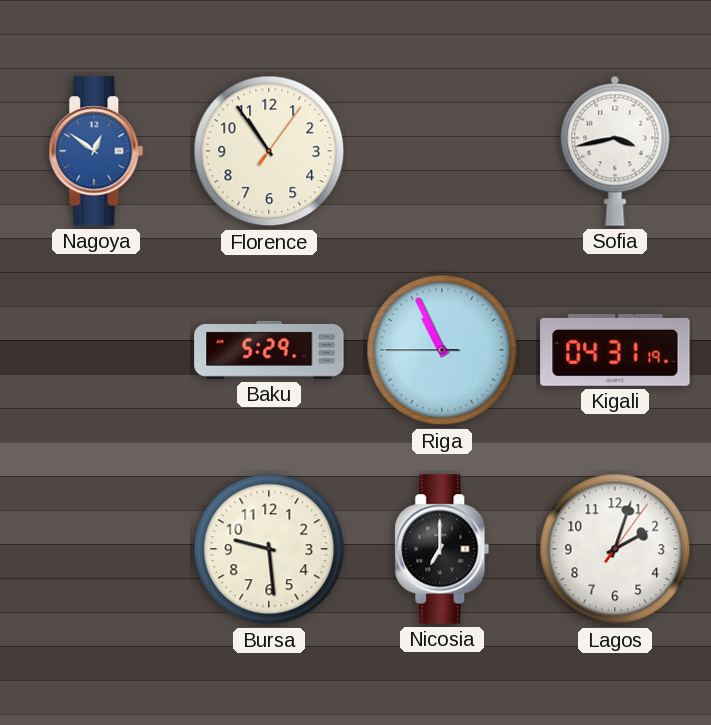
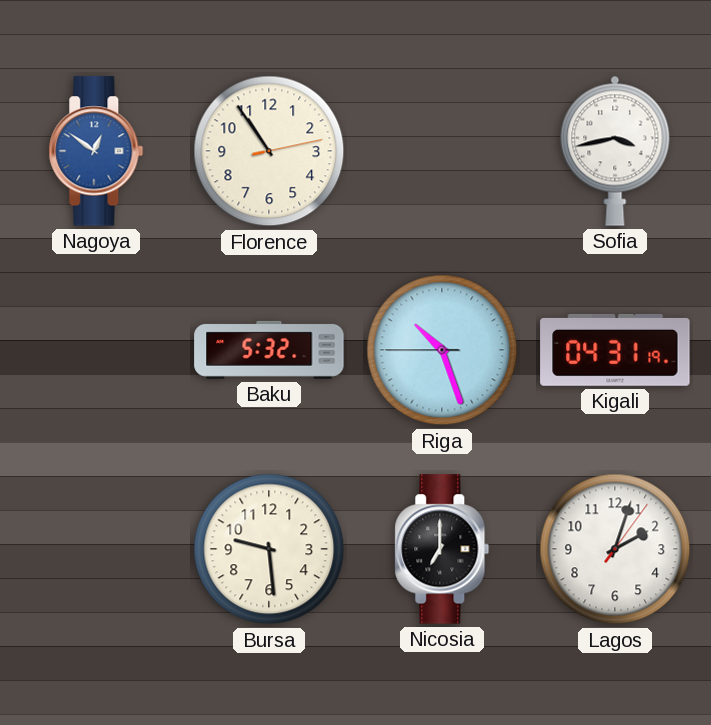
Florence: 10:54:06 -> 10:54:13 (269, 151)
Baku: 5:29 -> 5:32 (269, 350)
Riga: 10:55 -> 10:26 (442, 350)
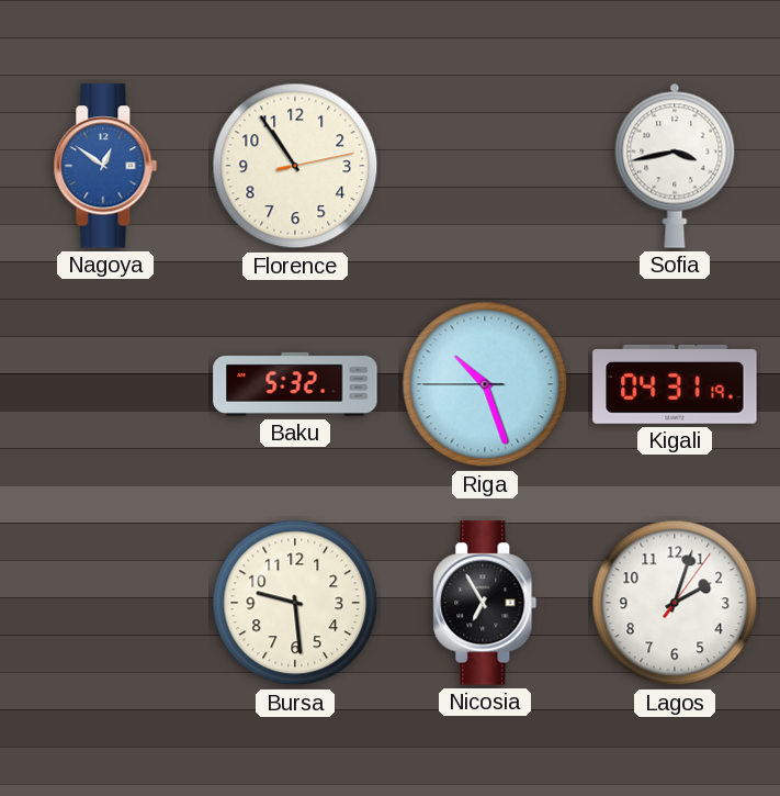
Nicosia: 7:00 -> 6:55 (485, 603)
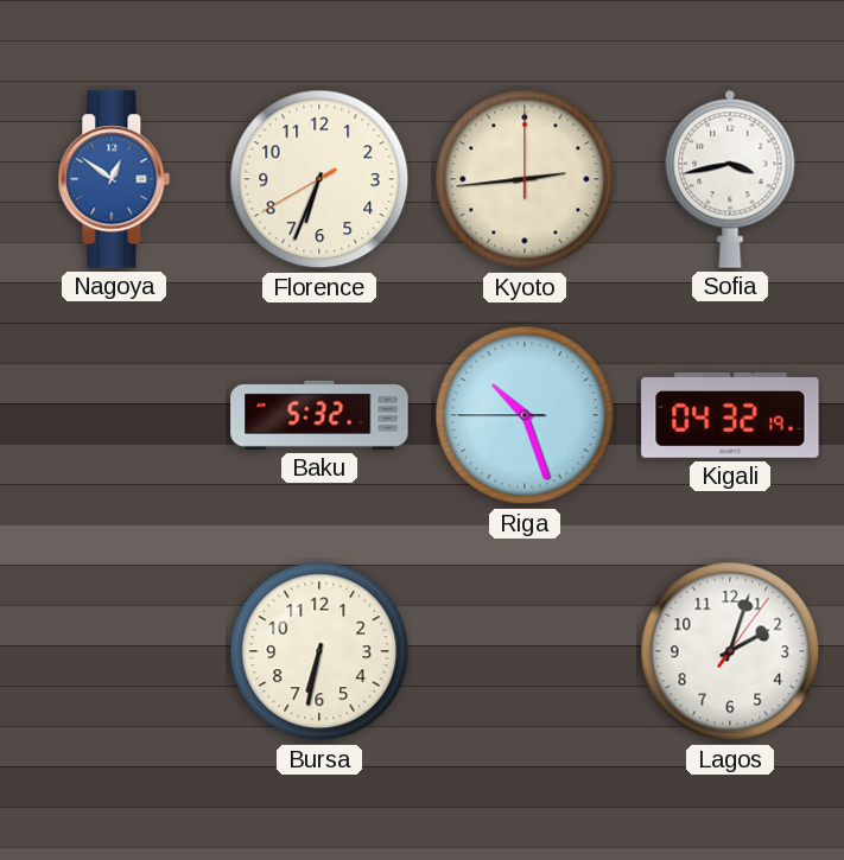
Florence: 10:54 -> 6:33 (319, 179)
Kyoto: none -> 2:44 (525, 179)
Kigali: 04:31 -> 04:32 (730, 415)
Bursa: 9:29 -> 6:32 (319, 651)
Nicosia: 6:55 -> none (485, 603)
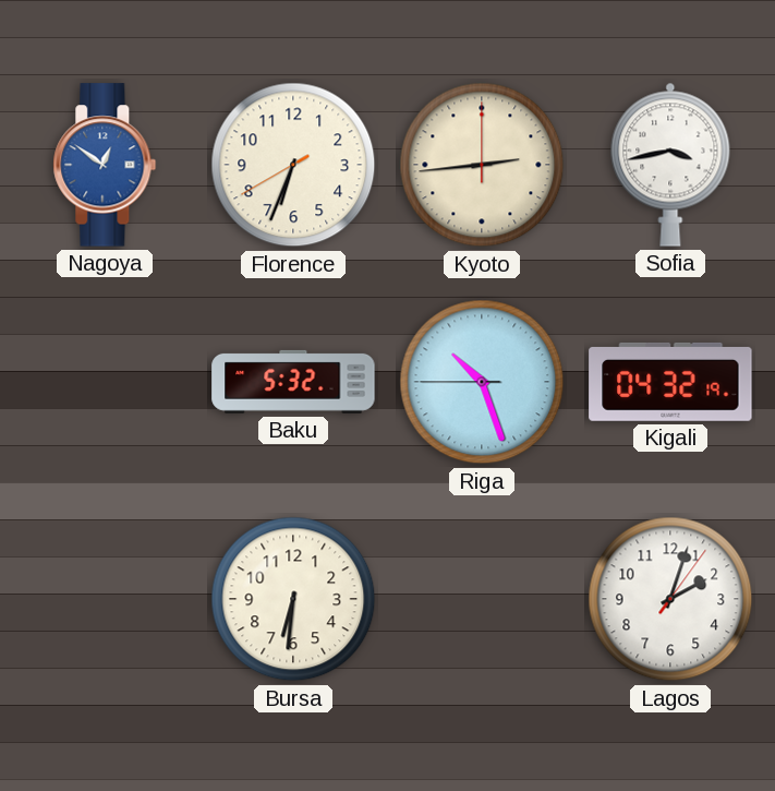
Bursa: 6:32 -> 6:31 (293, 599)
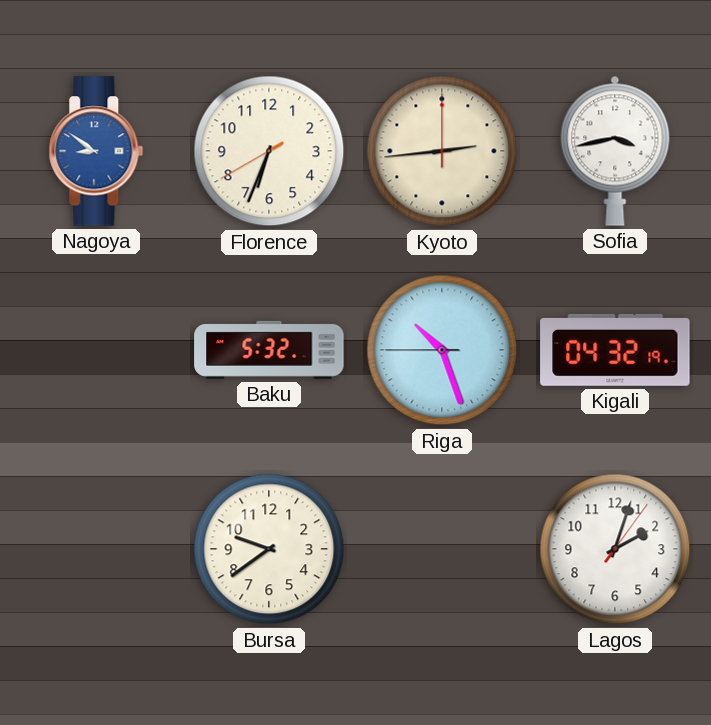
Nagoya: 12:51 -> 8:51 (96, 151)
Bursa: 6:31 -> 9:39 (269, 549)
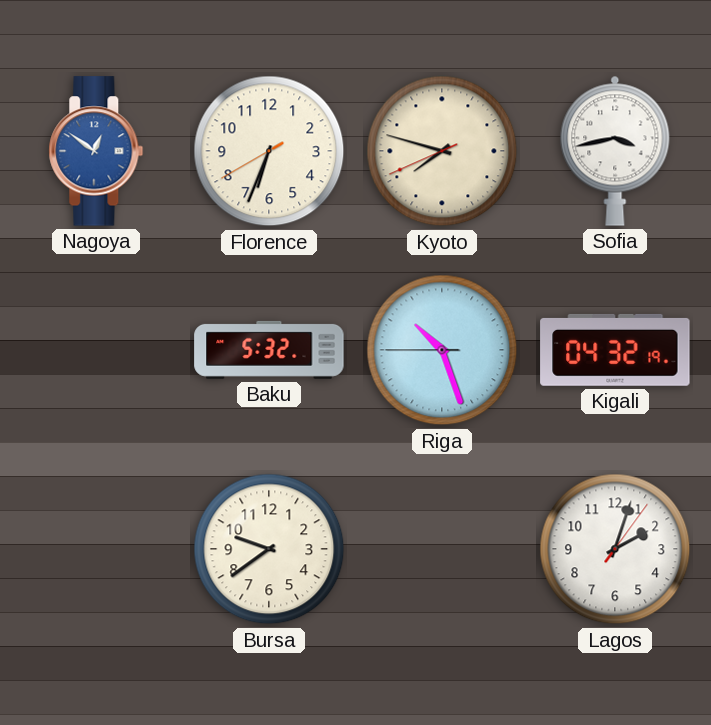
Nagoya: 8:51 -> 12:51 (96, 151)
Kyoto: 2:44 -> 7:47 (442, 151)
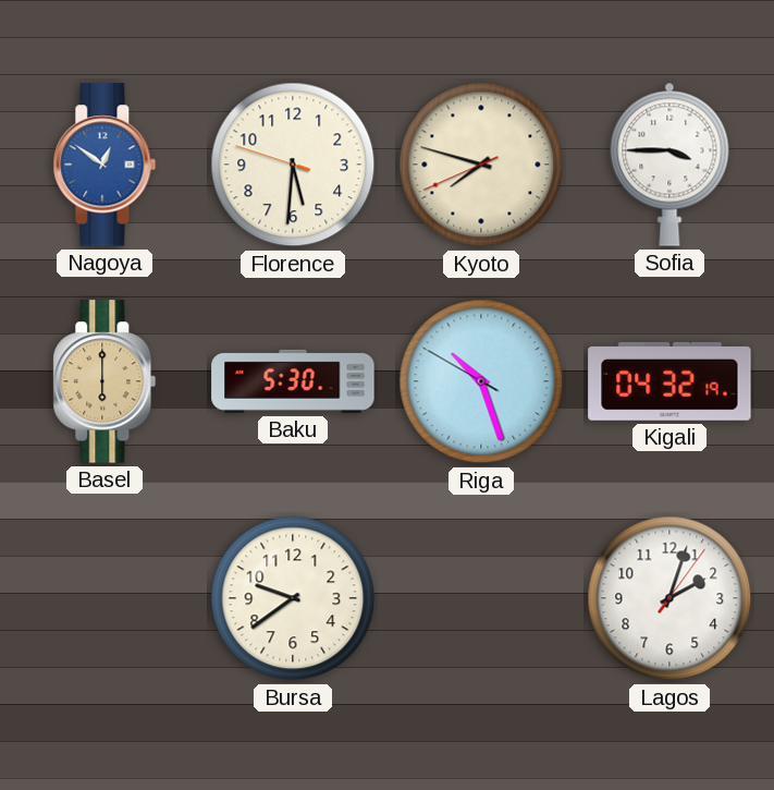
Florence: 6:33 -> 5:30 (293, 165)
Sofia: 3:43 -> 3:45 (669, 165)
Basel: none -> 6:00 (105, 381)
Baku: 5:32 -> 5:30 (293, 381)
Riga: 10:26:45 -> 10:26:50 (481, 381)
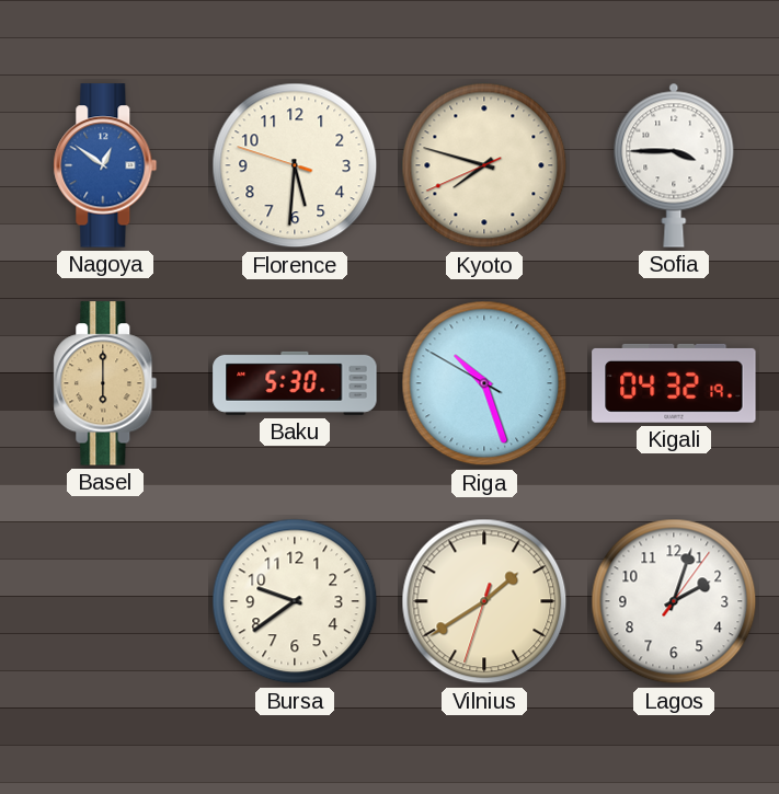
Vilnius: none -> 1:39 (484, 601)
